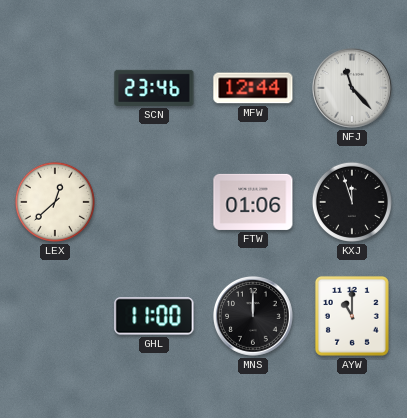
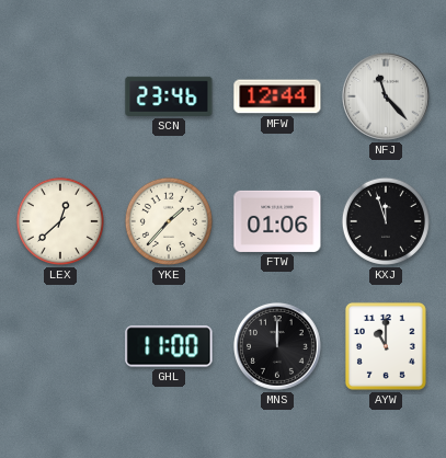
YKE: none -> 1:37 (169, 221)
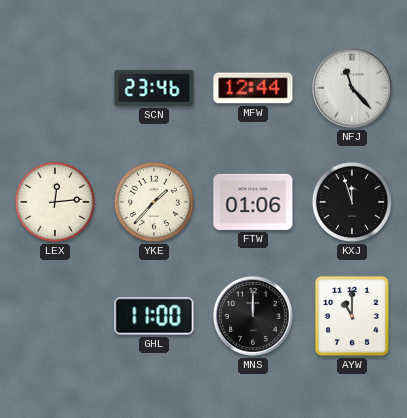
LEX: 12:38 -> 12:14 (55, 202)
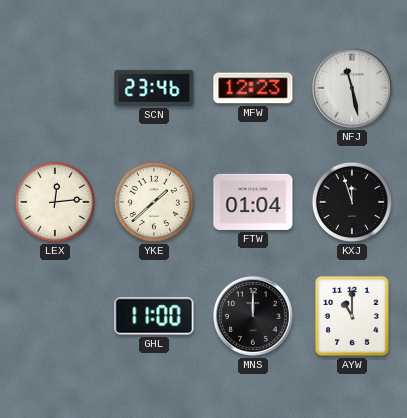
MFW: 12:44 -> 12:23 (253, 88)
NFJ: 11:23 -> 11:28 (352, 88)
YKE: 1:37 -> 1:38 (154, 202)
FTW: 01:06 -> 01:04 (253, 202)
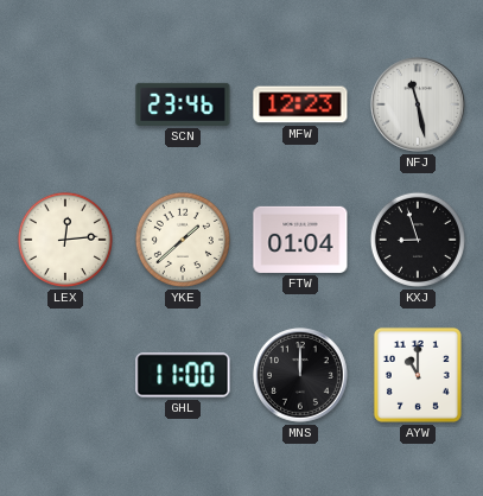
KXJ: 11:57 -> 8:57 (418, 240)
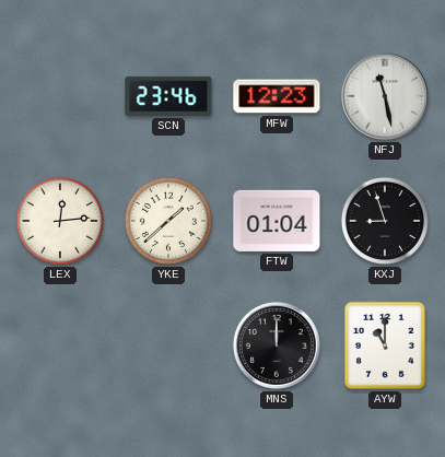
GHL: 11:00 -> none (183, 375)
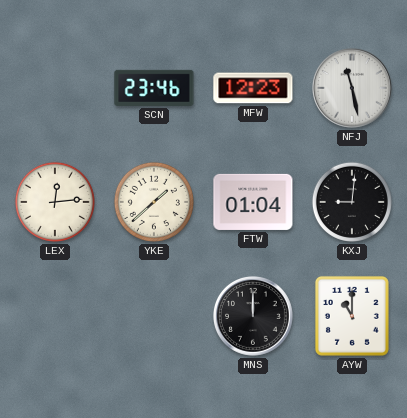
KXJ: 8:57 -> 9:01 (352, 202)
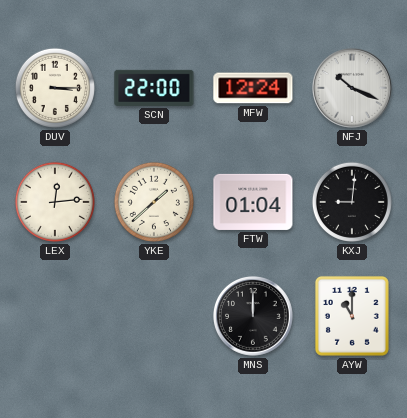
DUV: none -> 3:15 (55, 88)
SCN: 23:46 -> 22:00 (154, 88)
MFW: 12:23 -> 12:24 (253, 88)
NFJ: 11:28 -> 10:19 (352, 88)
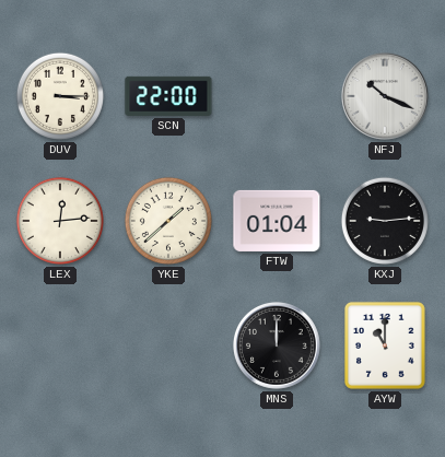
MFW: 12:24 -> none (253, 88)
KXJ: 9:01 -> 9:14 (385, 221)
